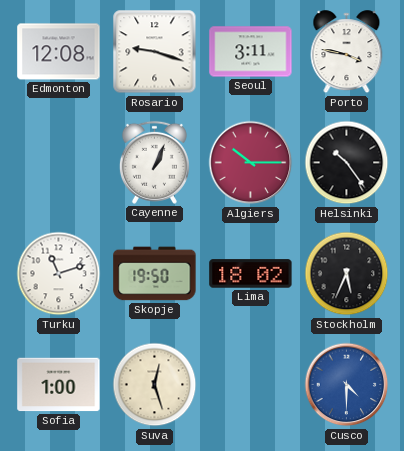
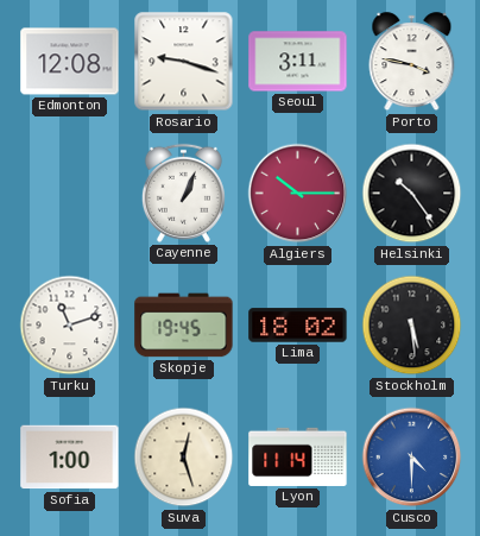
Skopje: 19:50 -> 19:45 (184, 326)
Stockholm: 5:34 -> 5:29 (412, 326)
Lyon: none -> 11:14 (298, 456)
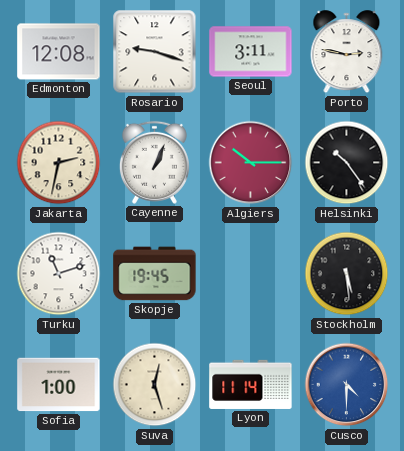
Porto: 3:47 -> 2:47 (347, 52)
Jakarta: none -> 2:32 (59, 163)
Lima: 18:02 -> none (298, 326)
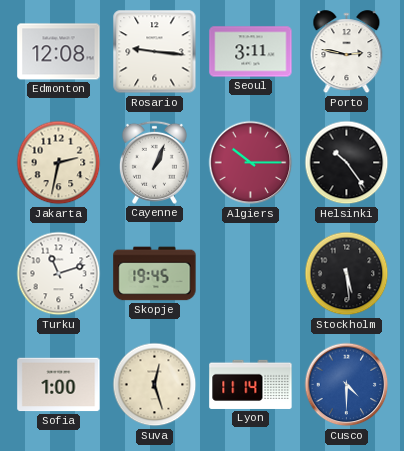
Rosario: 9:18 -> 9:16 (155, 52)
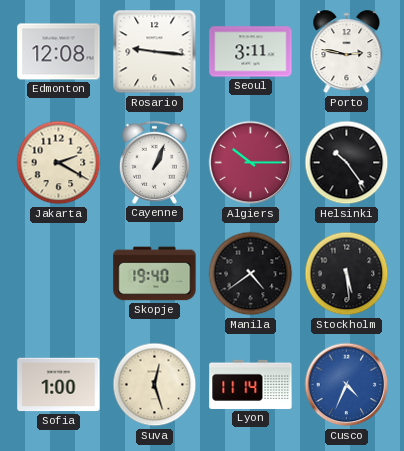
Jakarta: 2:32 -> 2:20 (59, 163)
Turku: 11:12 -> none (59, 274)
Skopje: 19:45 -> 19:40 (155, 274)
Manila: none -> 4:39 (251, 274)
Cusco: 4:30 -> 4:34 (347, 385)
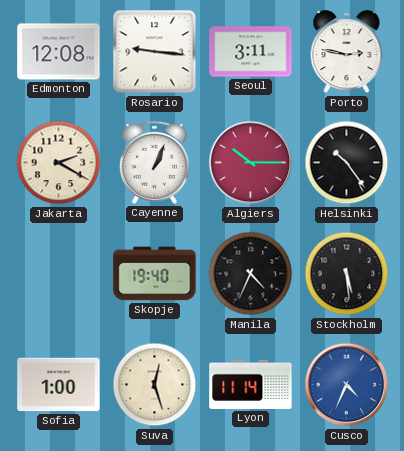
Manila: 4:39 -> 4:34 (251, 274)
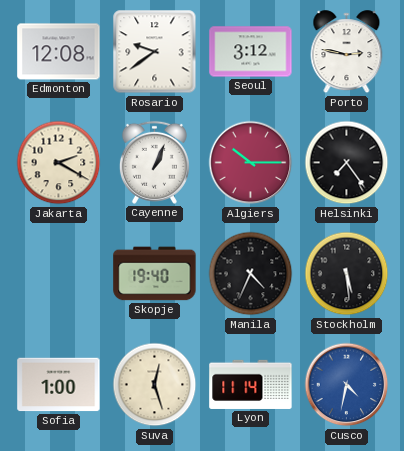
Rosario: 9:16 -> 9:39 (155, 52)
Seoul: 3:11 -> 3:12 (251, 52)
Helsinki: 10:24 -> 7:24 (347, 163)
Cusco: 4:34 -> 4:32 (347, 385)
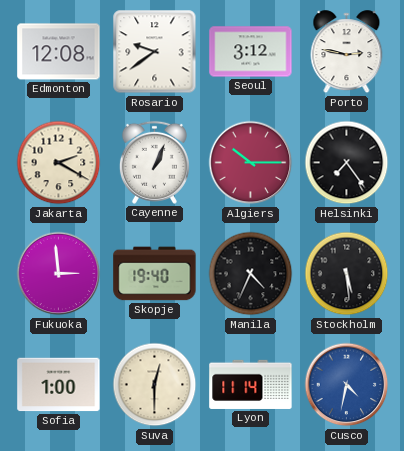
Fukuoka: none -> 2:59 (59, 274)
Suva: 12:27 -> 12:30 (155, 385)
